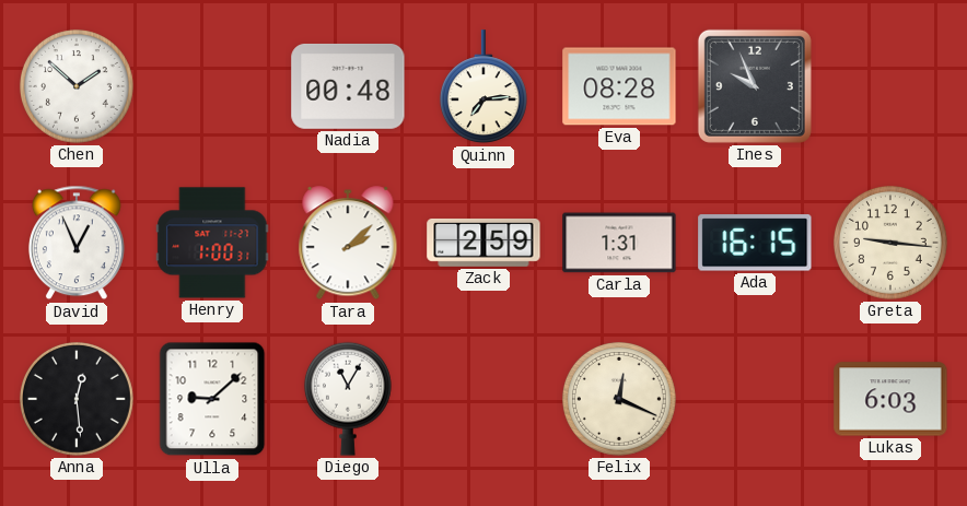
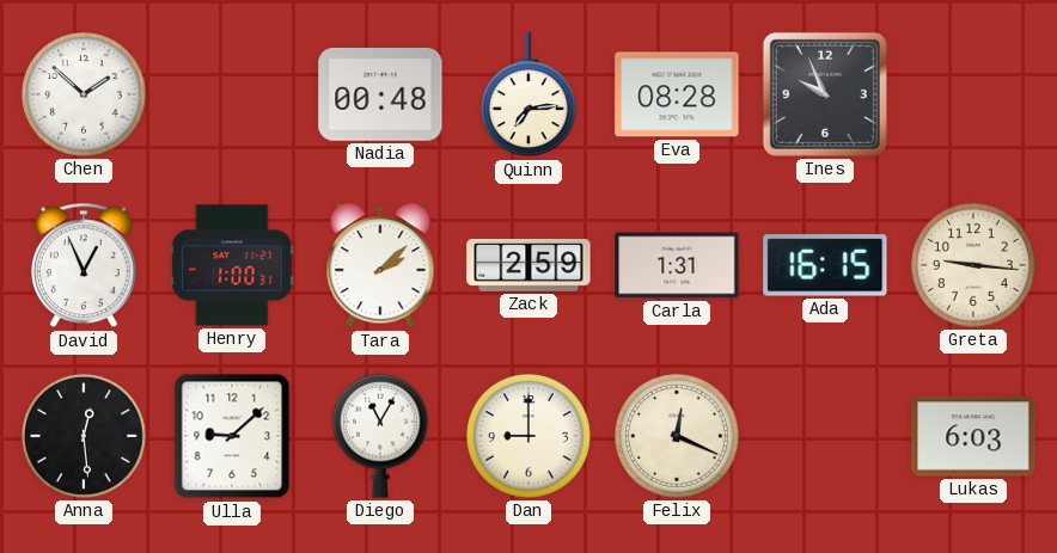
Dan: none -> 9:00 (528, 436)
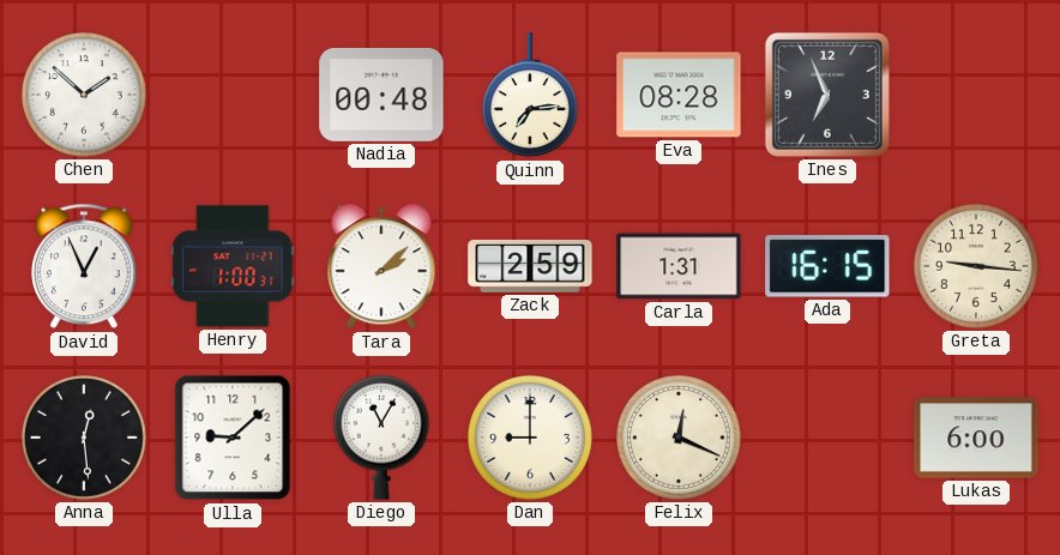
Ines: 9:56 -> 6:56 (827, 95)
Lukas: 6:03 -> 6:00 (976, 438)
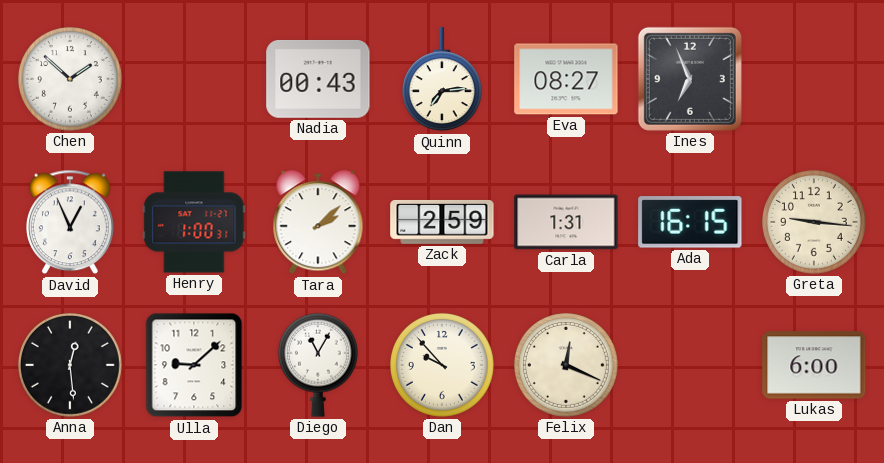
Nadia: 00:48 -> 00:43 (318, 79)
Eva: 08:28 -> 08:27 (566, 79)
Dan: 9:00 -> 9:53 (442, 365)
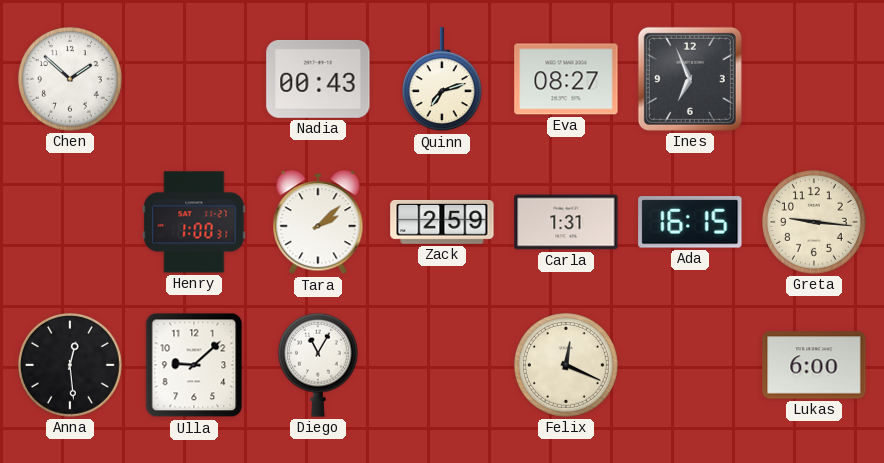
Quinn: 7:14 -> 7:12 (442, 80)
David: 12:56 -> none (70, 222)
Dan: 9:53 -> none (442, 365)
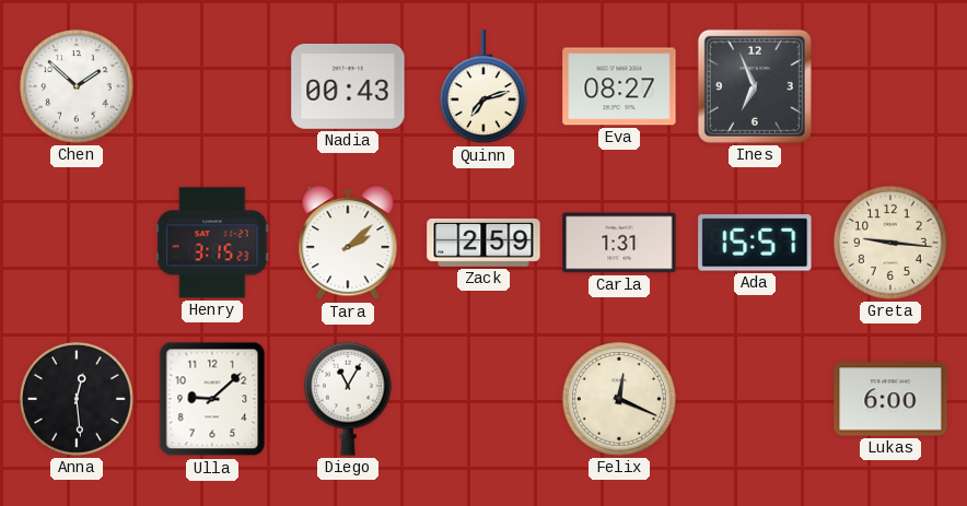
Henry: 1:00 -> 3:15 (212, 243)
Ada: 16:15 -> 15:57 (755, 243)
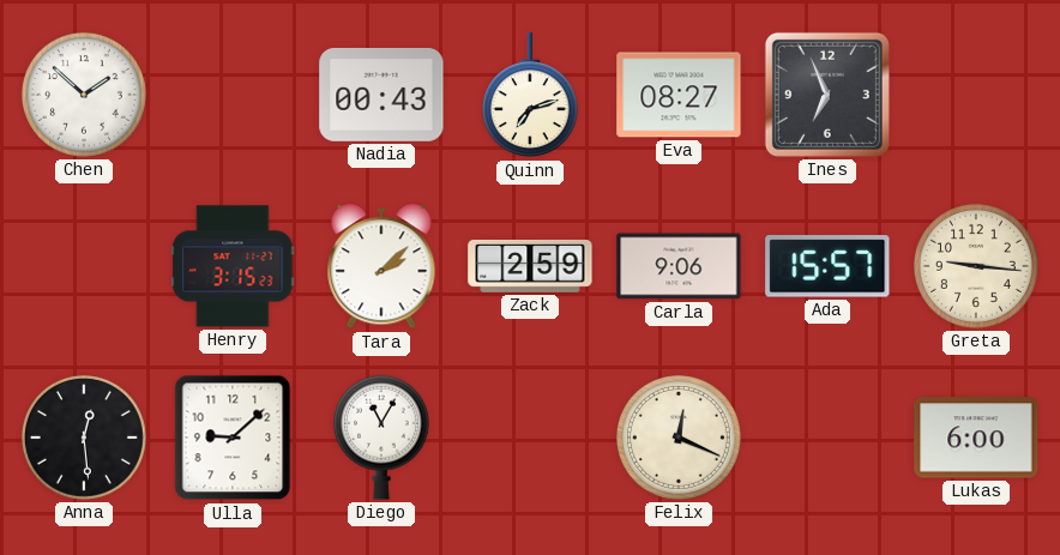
Carla: 1:31 -> 9:06 (679, 266)
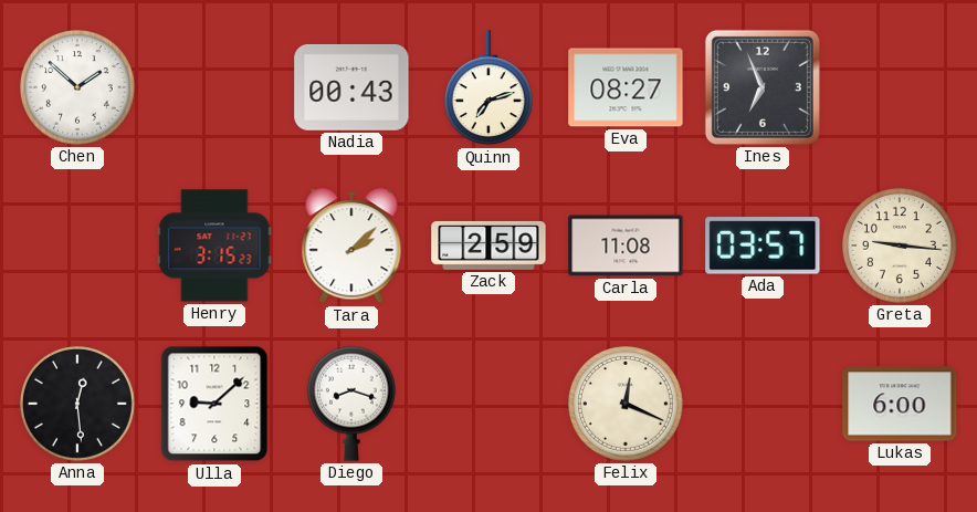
Carla: 9:06 -> 11:08 (626, 245)
Ada: 15:57 -> 03:57 (763, 245)
Diego: 11:05 -> 8:18 (351, 404)
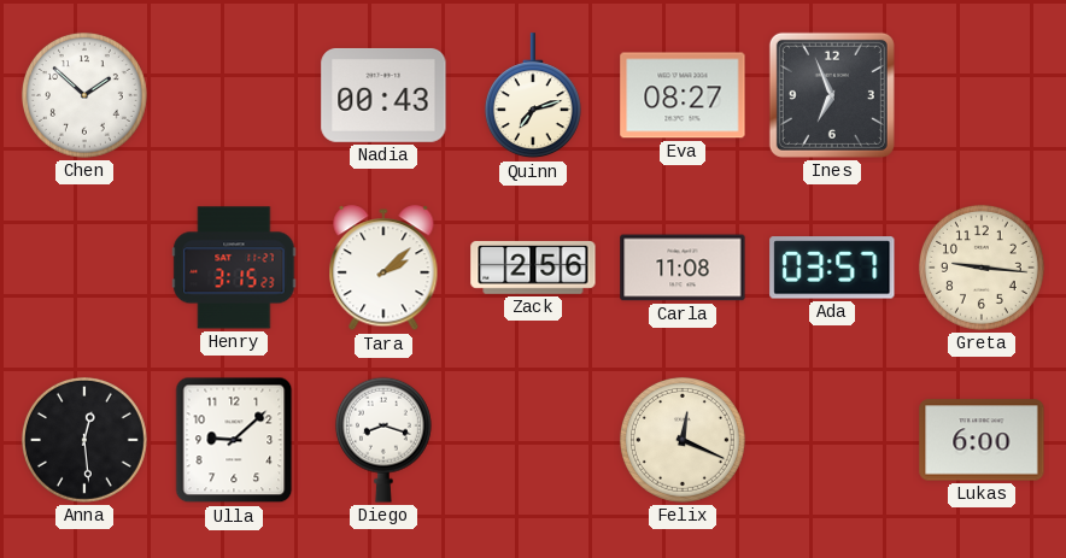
Zack: 2:59 -> 2:56 (533, 268)
